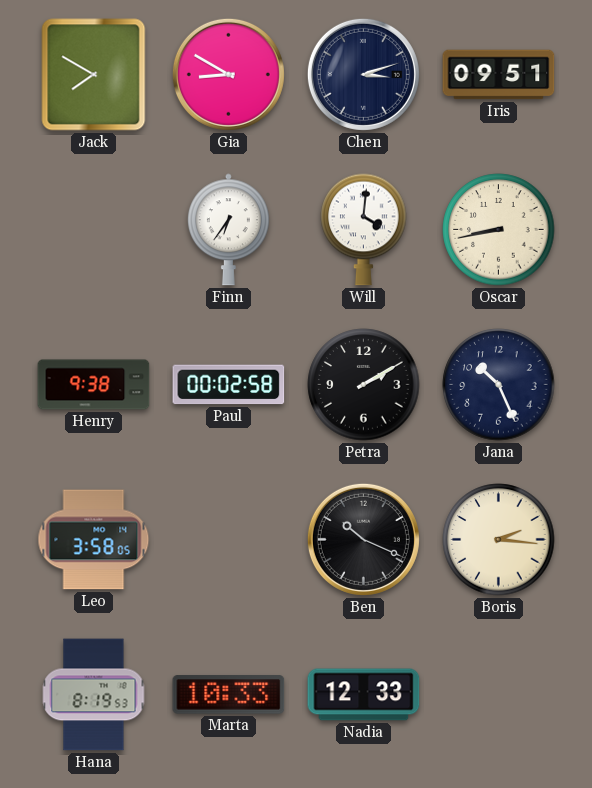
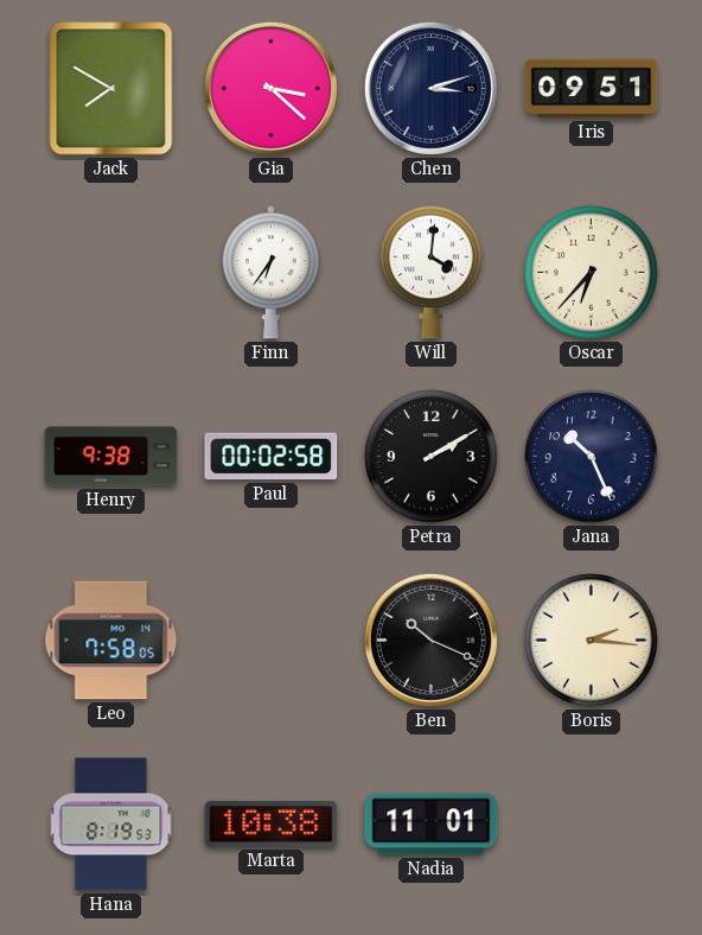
Gia: 8:50 -> 3:22 (270, 88)
Oscar: 8:43 -> 6:37 (592, 273)
Leo: 3:58 -> 7:58 (111, 641)
Marta: 10:33 -> 10:38 (272, 825)
Nadia: 12:33 -> 11:01 (432, 825)
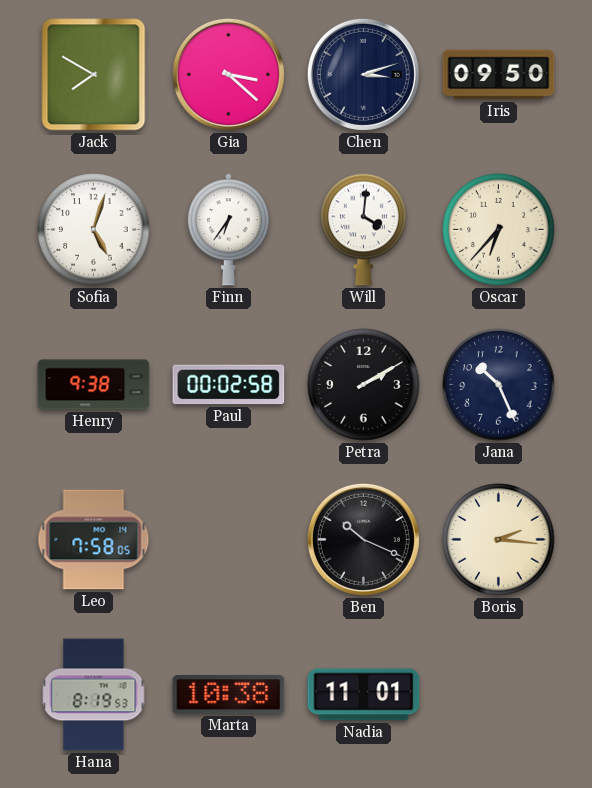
Iris: 09:51 -> 09:50 (499, 75)
Sofia: none -> 5:03 (94, 230)
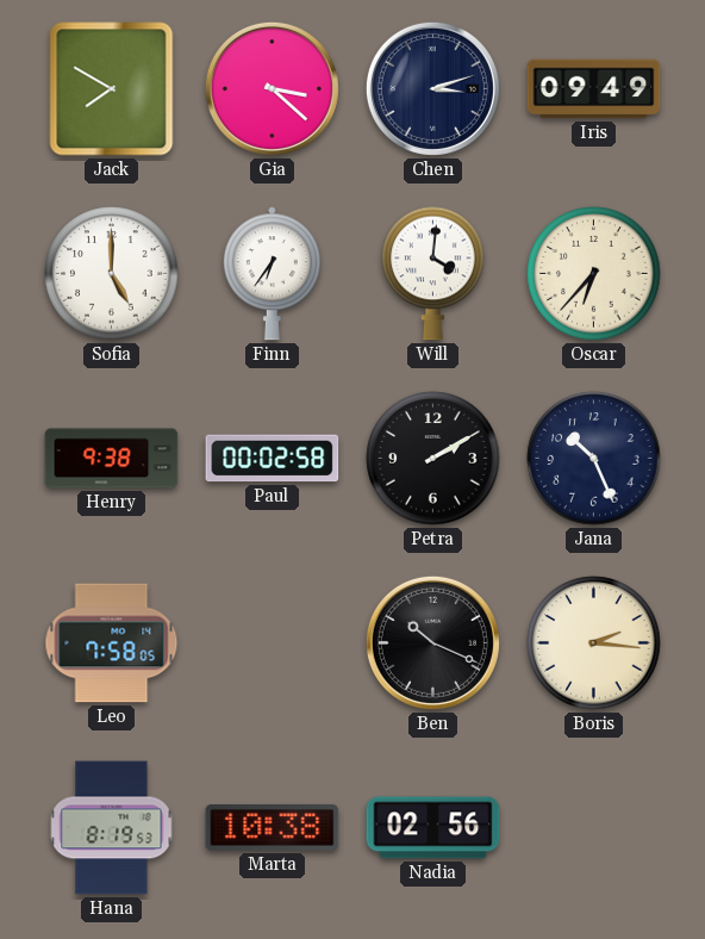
Iris: 09:50 -> 09:49 (594, 89)
Sofia: 5:03 -> 5:00 (112, 274)
Nadia: 11:01 -> 02:56 (433, 828)
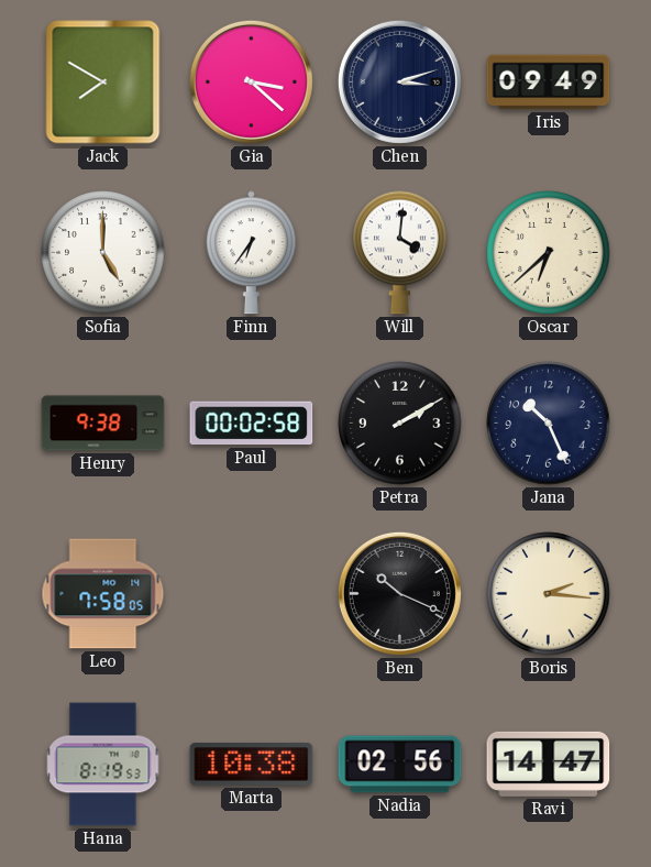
Oscar: 6:37 -> 6:38 (549, 253)
Ravi: none -> 14:47 (549, 764)
